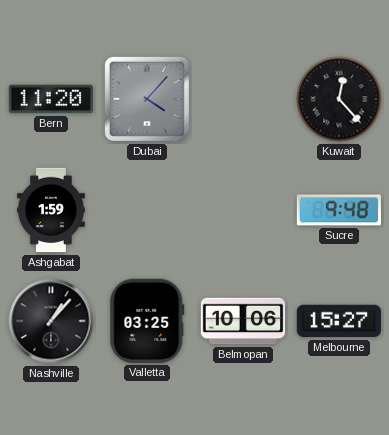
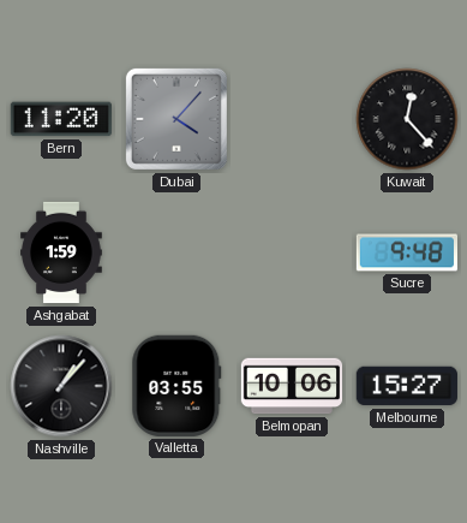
Valletta: 03:25 -> 03:55 (176, 386)
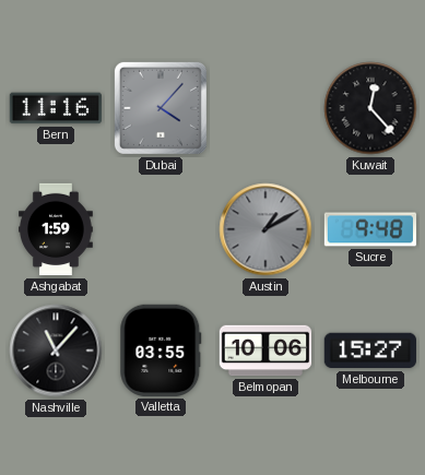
Bern: 11:20 -> 11:16 (55, 108)
Austin: none -> 1:10 (265, 229)
Nashville: 1:07 -> 11:07 (56, 351)
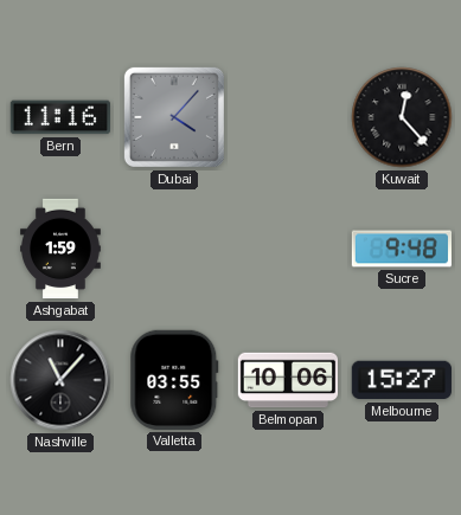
Austin: 1:10 -> none (265, 229)
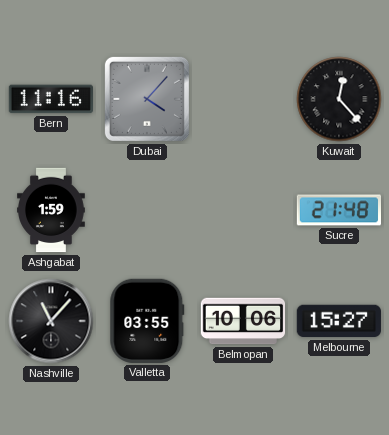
Sucre: 9:48 -> 21:48 (338, 210)
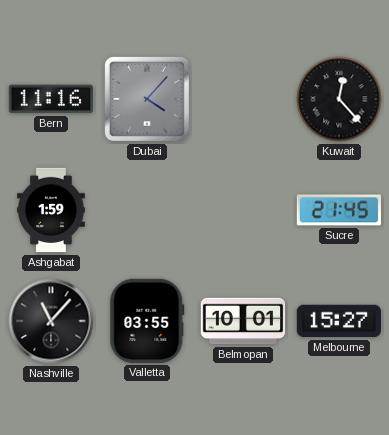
Sucre: 21:48 -> 21:45 (338, 210)
Belmopan: 10:06 -> 10:01 (243, 321)
